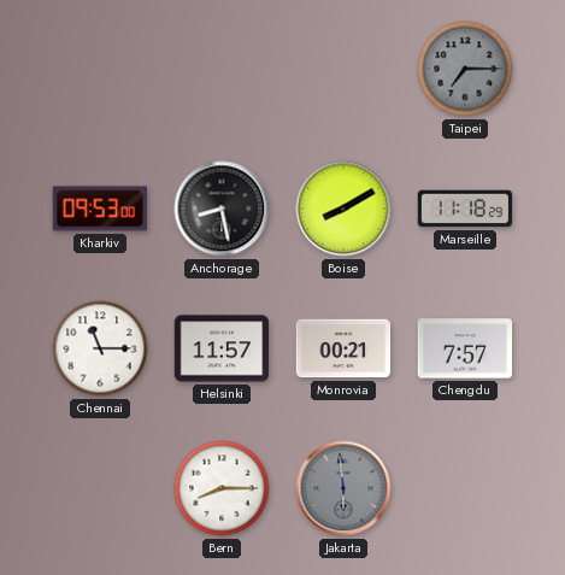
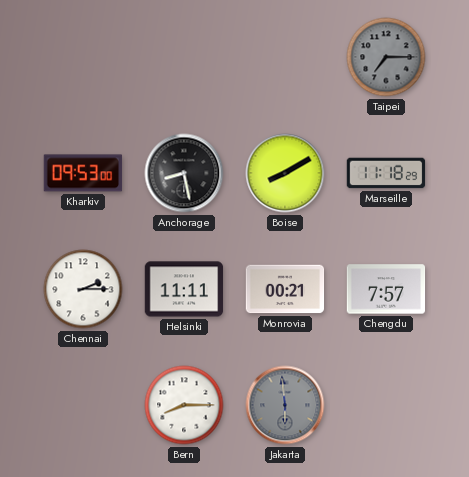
Chennai: 11:15 -> 2:15 (83, 289)
Helsinki: 11:57 -> 11:11 (184, 289)
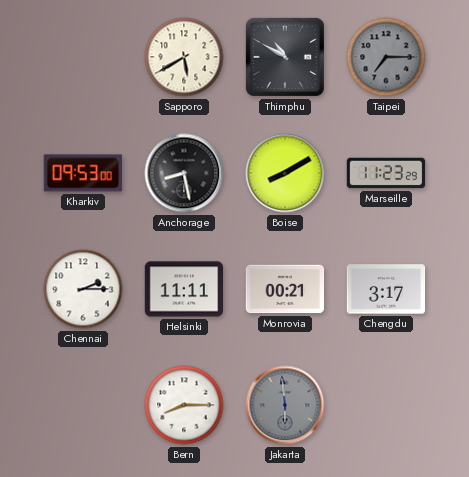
Sapporo: none -> 5:40 (184, 57)
Thimphu: none -> 10:50 (285, 57)
Marseille: 11:18 -> 11:23 (386, 173)
Chengdu: 7:57 -> 3:17 (386, 289)
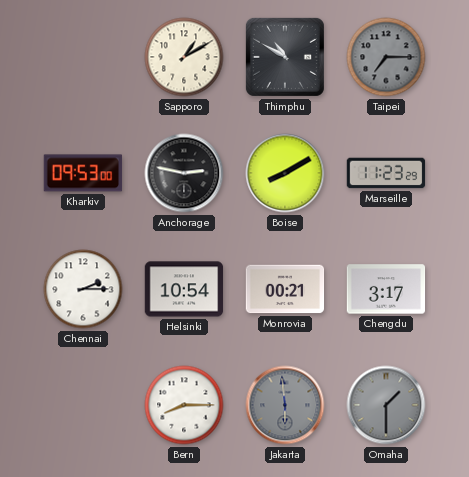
Sapporo: 5:40 -> 1:10 (184, 57)
Anchorage: 8:28 -> 2:47 (184, 173)
Helsinki: 11:11 -> 10:54 (184, 289)
Omaha: none -> 1:30 (386, 405)
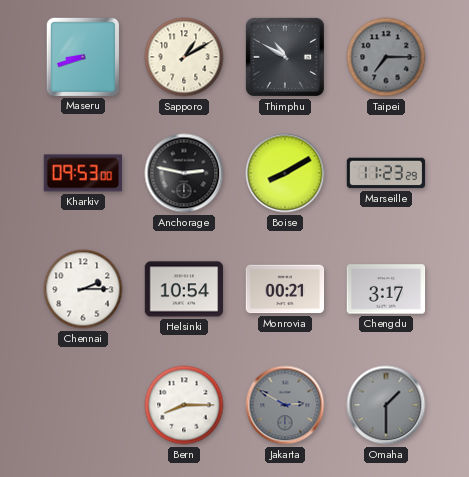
Maseru: none -> 8:42 (82, 56)
Jakarta: 5:59 -> 2:50 (285, 405)
